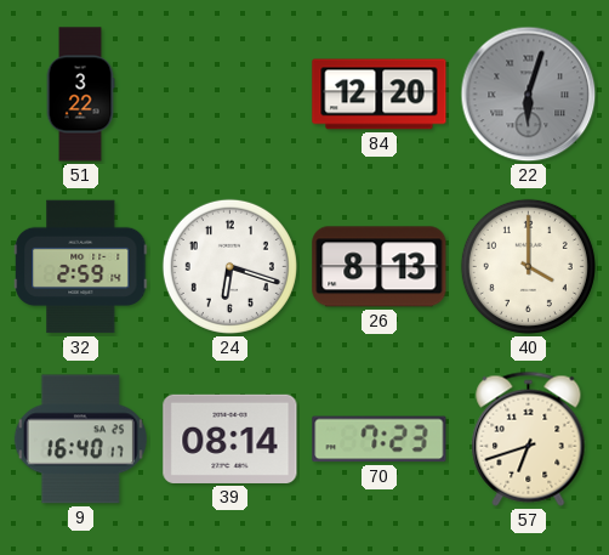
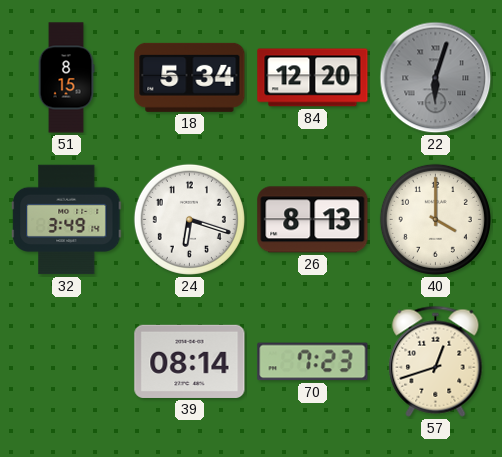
51: 3:22 -> 8:15 (66, 78)
18: none -> 5:34 (190, 77)
32: 2:59 -> 3:49 (67, 220)
9: 16:40 -> none (80, 440)
57: 6:42 -> 12:42 (436, 361)
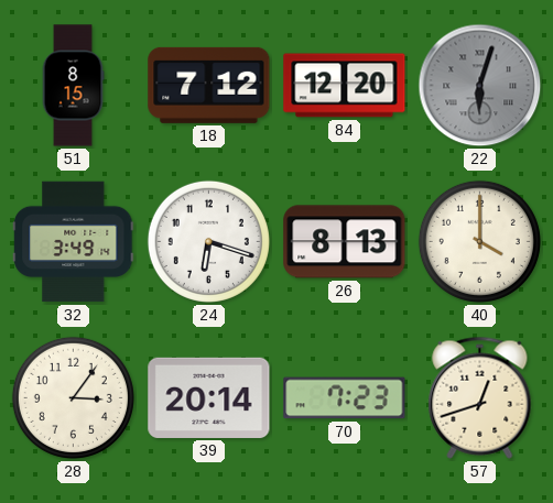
18: 5:34 -> 7:12 (209, 85)
28: none -> 3:06 (73, 397)
39: 08:14 -> 20:14 (209, 397)
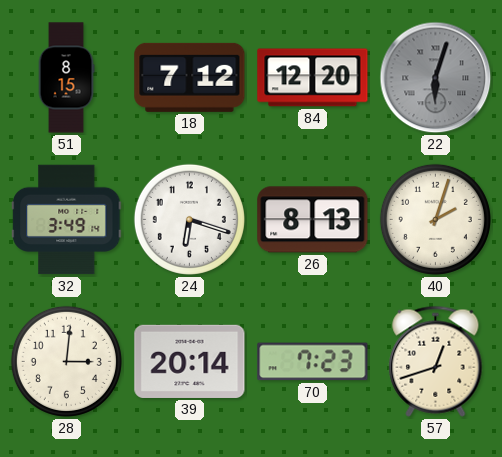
40: 4:00 -> 2:03 (435, 219)
28: 3:06 -> 3:01 (66, 361)
